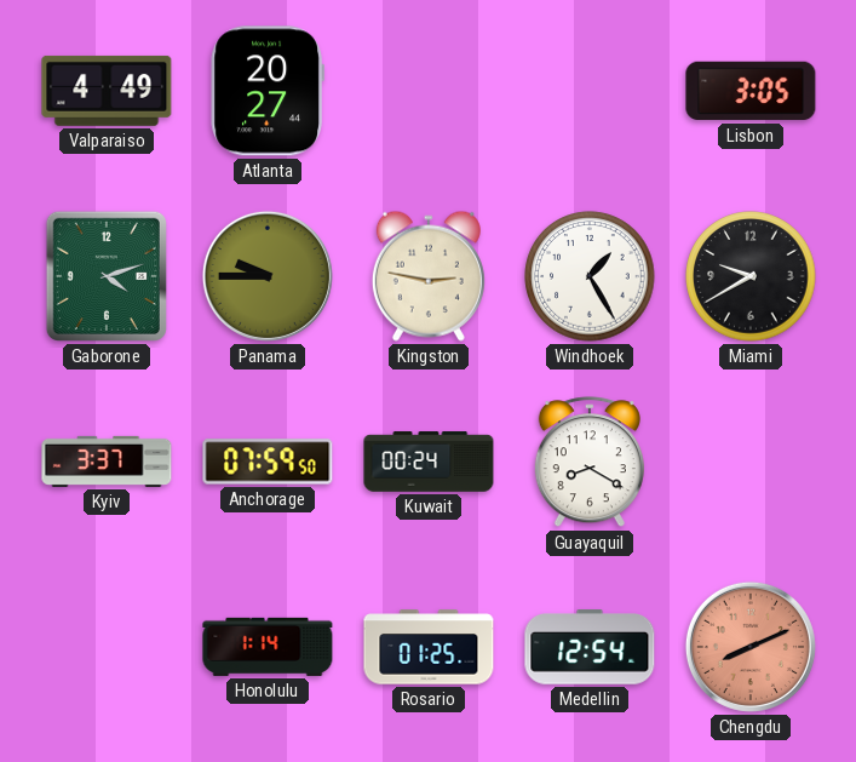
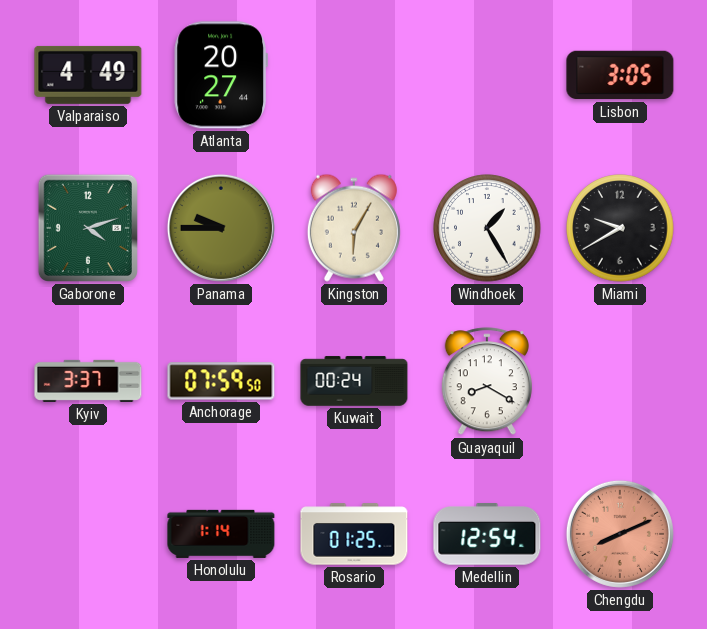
Kingston: 2:47 -> 6:05 (354, 228)
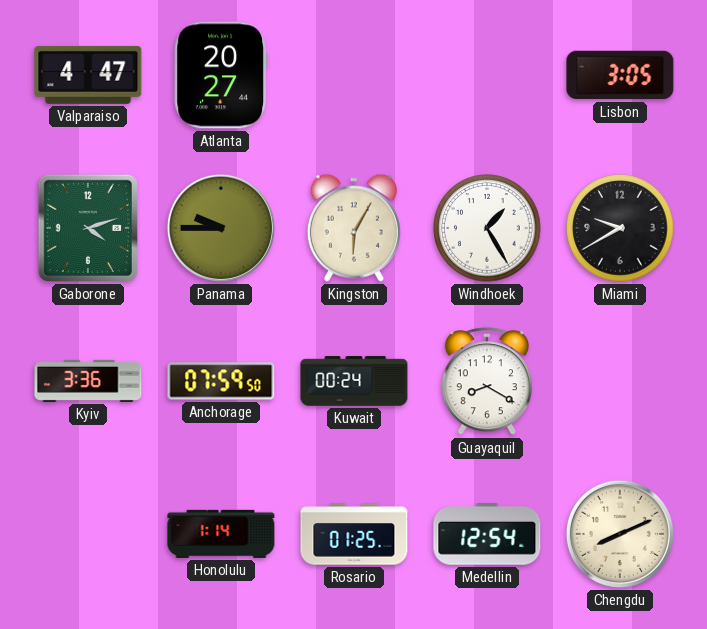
Valparaiso: 4:49 -> 4:47 (88, 75)
Kyiv: 3:37 -> 3:36 (88, 381)
Chengdu dial: salmon -> cream (620, 534)
